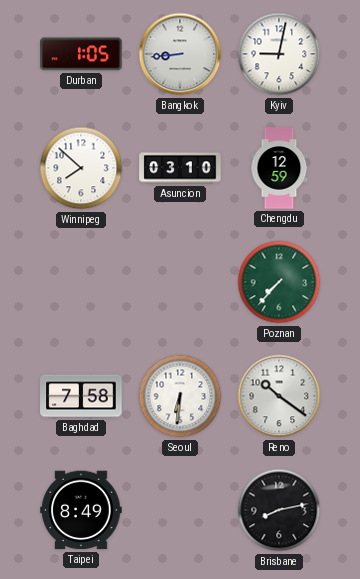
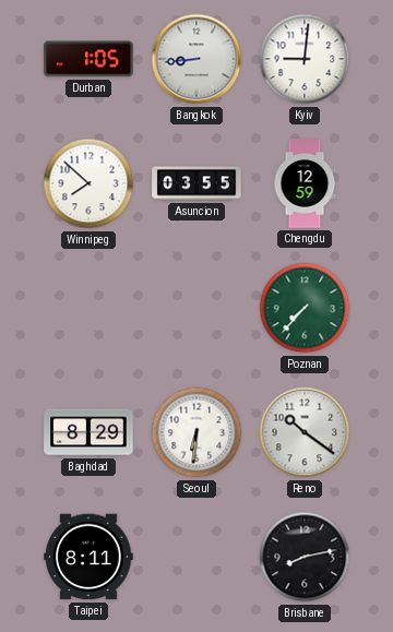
Kyiv: 9:02 -> 9:01 (305, 59)
Asuncion: 03:10 -> 03:55 (196, 183)
Baghdad: 7:58 -> 8:29 (88, 432)
Taipei: 8:49 -> 8:11 (88, 557)
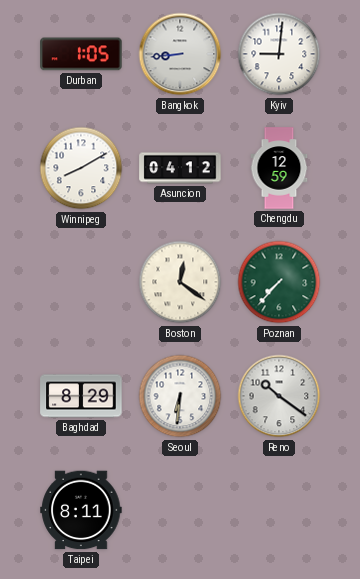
Winnipeg: 7:52 -> 8:10 (81, 168)
Asuncion: 03:55 -> 04:12 (180, 168)
Boston: none -> 12:21 (180, 282)
Brisbane: 8:13 -> none (305, 557)
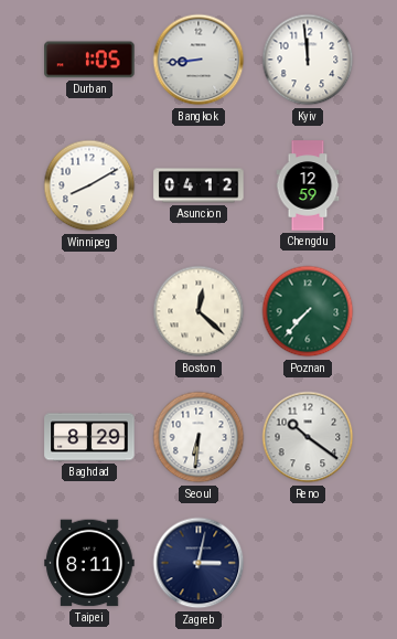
Kyiv: 9:01 -> 11:59 (308, 60)
Boston: 12:21 -> 12:22 (198, 311)
Zagreb: none -> 3:02 (198, 563)
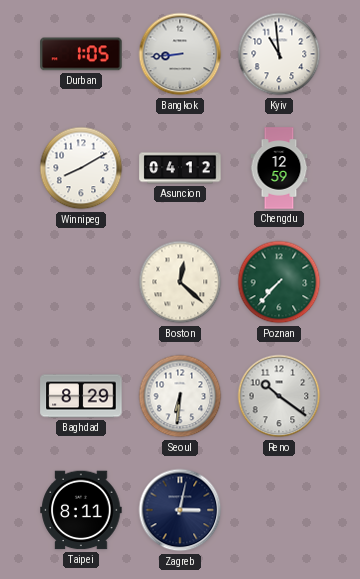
Kyiv: 11:59 -> 10:59 (279, 54)
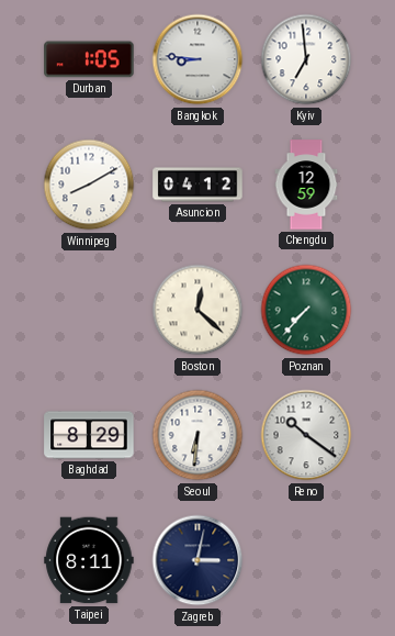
Bangkok: 8:44 -> 8:46 (198, 59)
Kyiv: 10:59 -> 6:59 (306, 59)
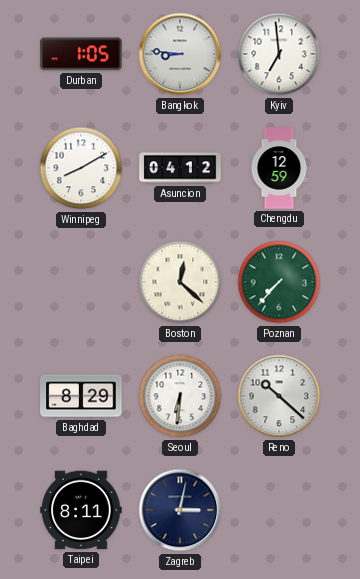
Reno: 10:21 -> 10:22 (279, 396)
